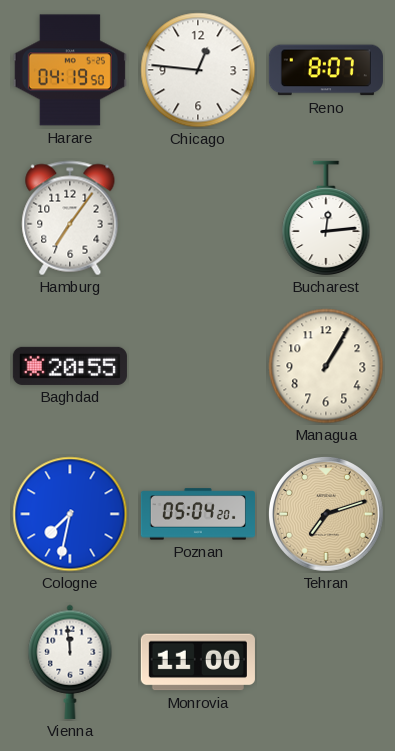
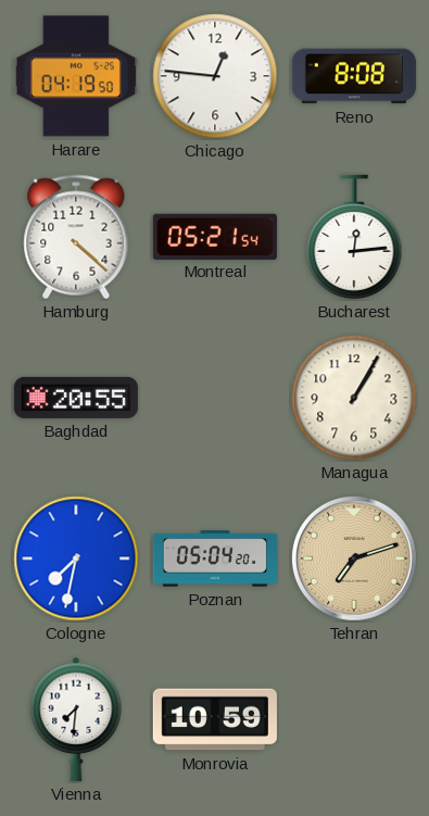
Reno: 8:07 -> 8:08 (354, 76)
Hamburg: 7:06 -> 4:22 (76, 237)
Montreal: none -> 05:21 (215, 236)
Vienna: 11:59 -> 7:31 (76, 719)
Monrovia: 11:00 -> 10:59 (215, 719)
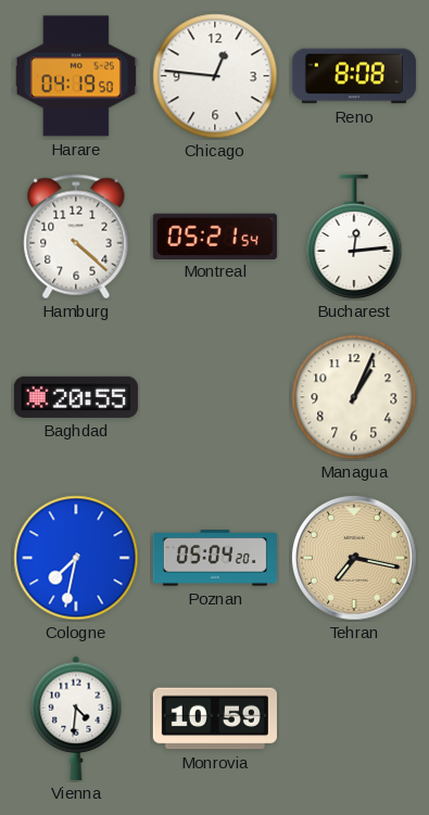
Managua: 1:05 -> 1:04 (354, 397)
Tehran: 7:12 -> 7:17 (354, 558)
Vienna: 7:31 -> 4:31 (76, 718)
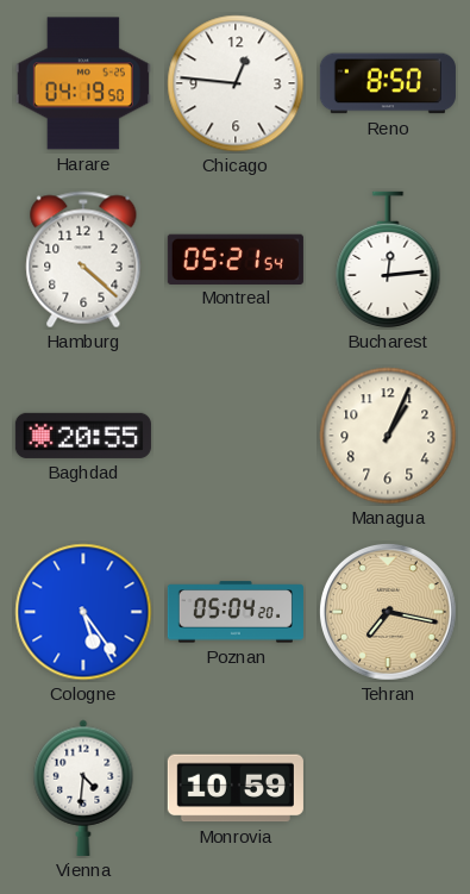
Reno: 8:08 -> 8:50 (388, 83)
Cologne: 7:32 -> 5:24 (83, 612)
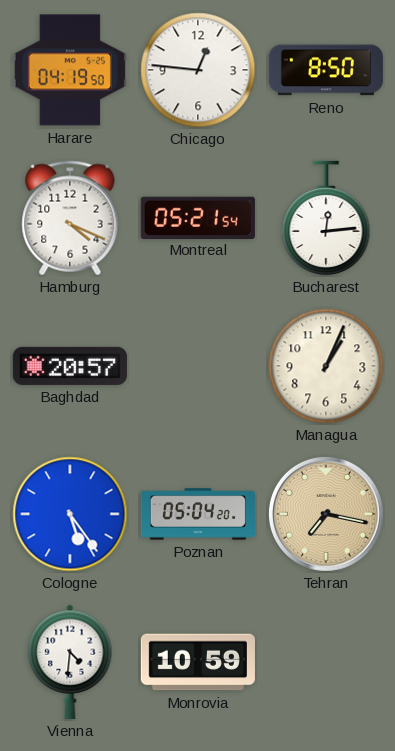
Hamburg: 4:22 -> 4:19 (70, 218)
Baghdad: 20:55 -> 20:57 (70, 366)
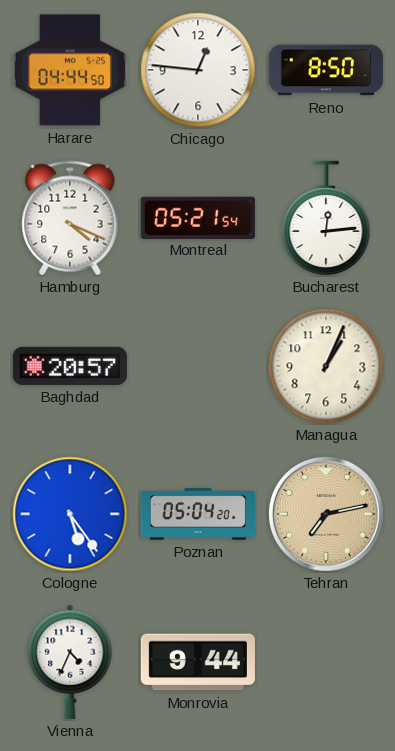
Harare: 04:19 -> 04:44 (70, 70)
Tehran: 7:17 -> 7:13 (326, 514)
Vienna: 4:31 -> 4:34 (70, 662)
Monrovia: 10:59 -> 9:44 (198, 662)
